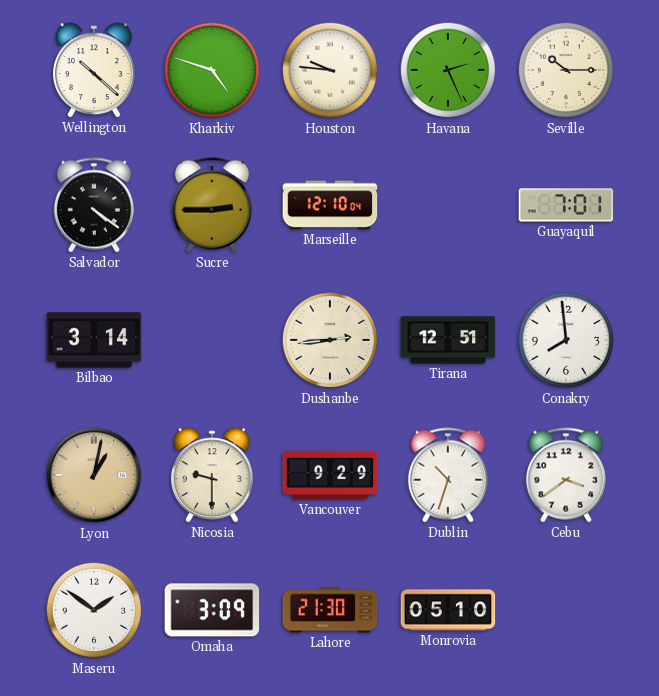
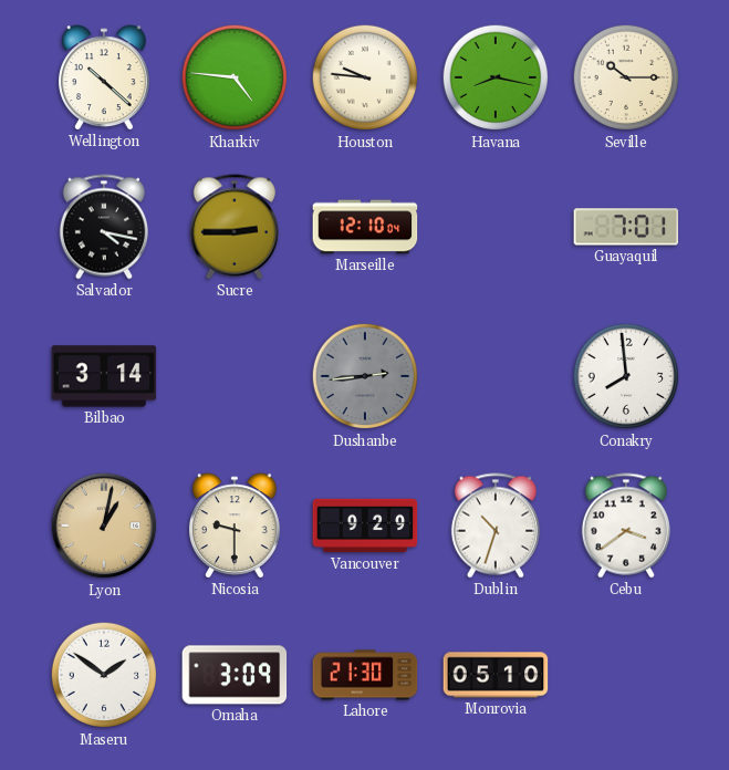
Kharkiv: 4:48 -> 4:46 (235, 77)
Havana: 2:26 -> 8:17 (496, 77)
Salvador: 4:21 -> 4:17 (104, 227)
Dushanbe dial: cream -> grey (365, 376)
Tirana: 12:51 -> none (448, 340)
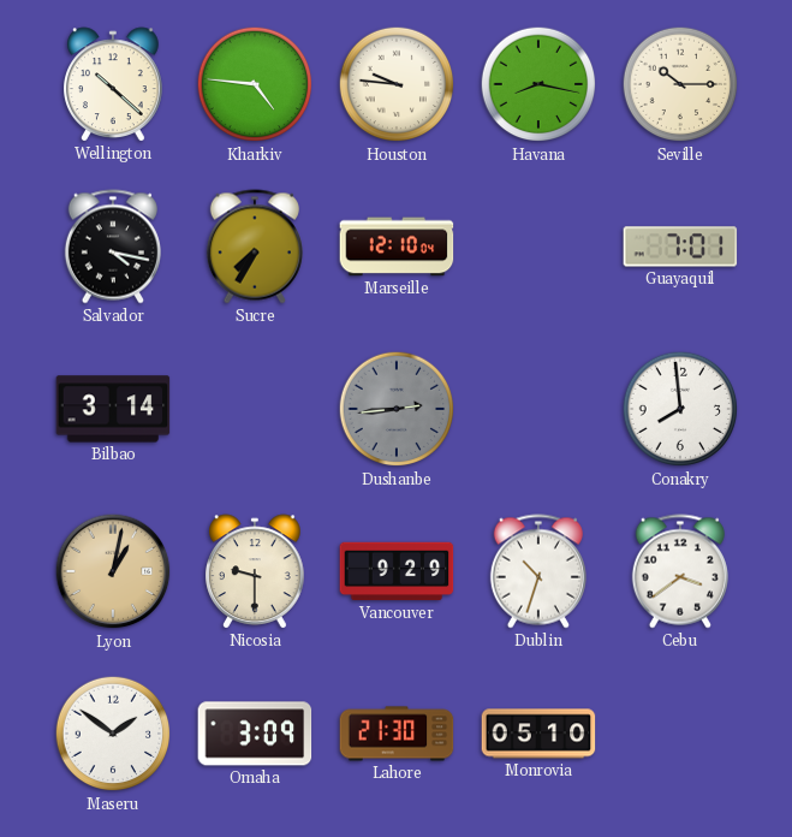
Sucre: 2:45 -> 7:35 (255, 247)
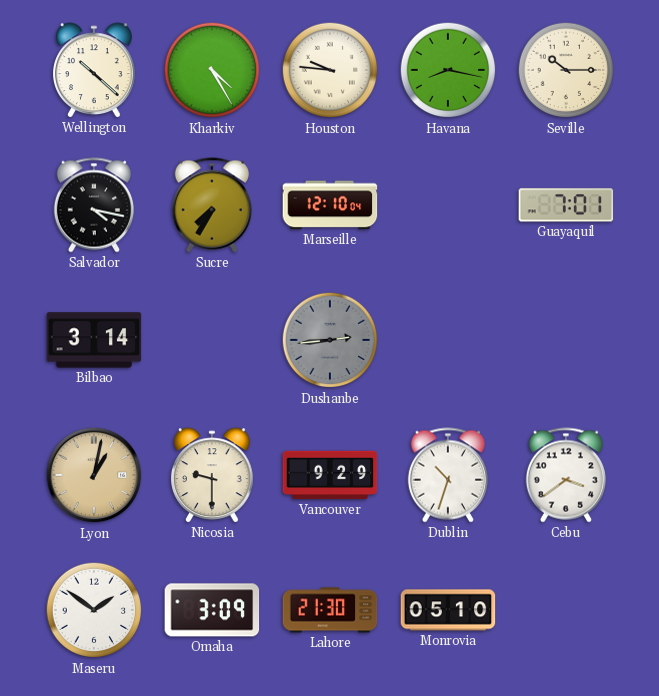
Kharkiv: 4:46 -> 4:25 (212, 70)
Conakry: 7:59 -> none (680, 409)
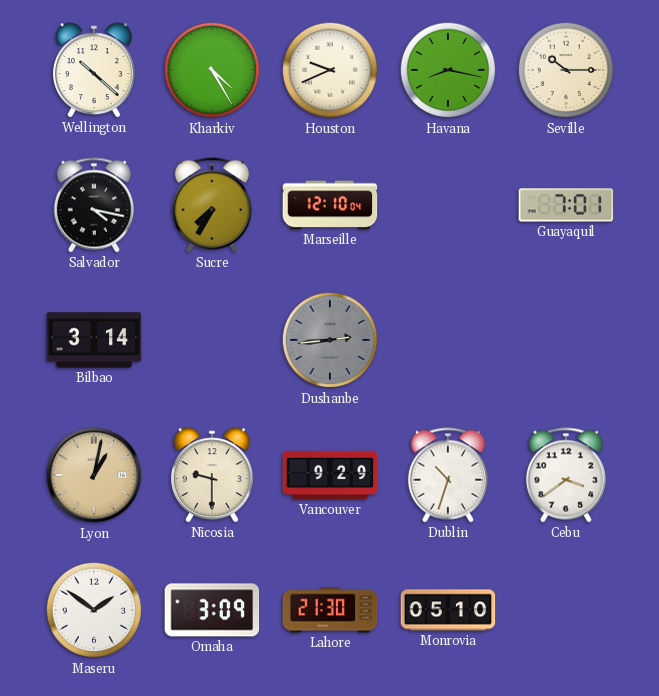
Houston: 9:46 -> 9:41 (330, 70)
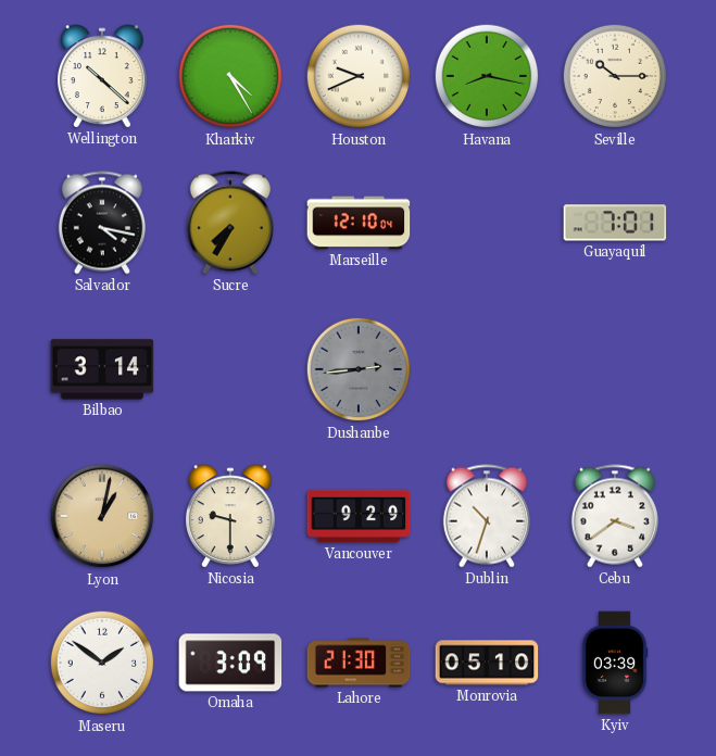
Kyiv: none -> 03:39 (615, 663)
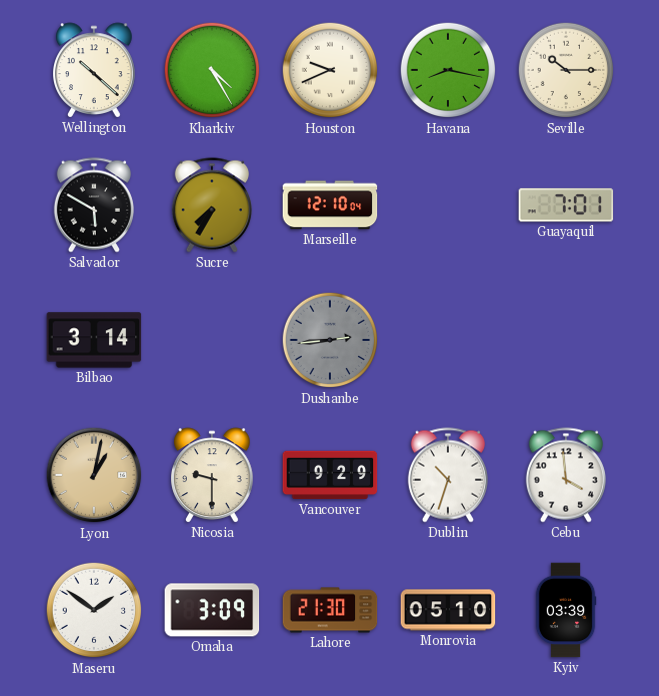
Salvador: 4:17 -> 5:50 (94, 205)
Cebu: 3:39 -> 3:59 (566, 475)
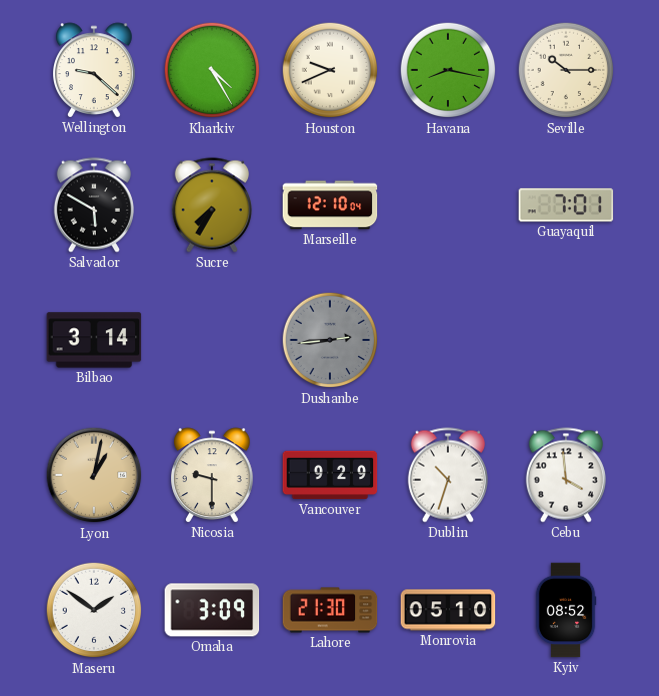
Wellington: 10:22 -> 9:22 (95, 70)
Kyiv: 03:39 -> 08:52 (566, 610)
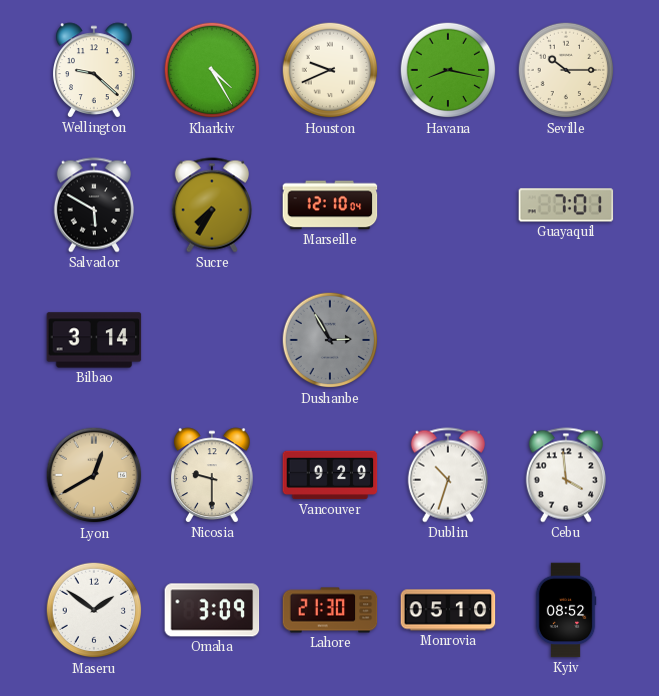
Dushanbe: 2:44 -> 2:55 (330, 340)
Lyon: 1:02 -> 12:40 (94, 475)
